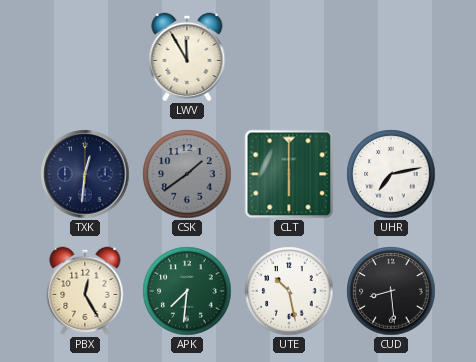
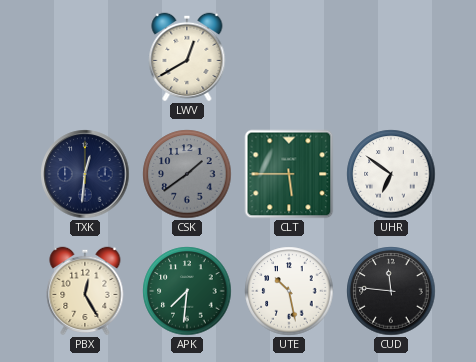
LWV: 11:55 -> 12:40 (187, 57)
CLT: 6:00 -> 5:45 (289, 174)
UHR: 7:13 -> 6:51 (391, 174)
CUD: 8:29 -> 11:46 (391, 291)
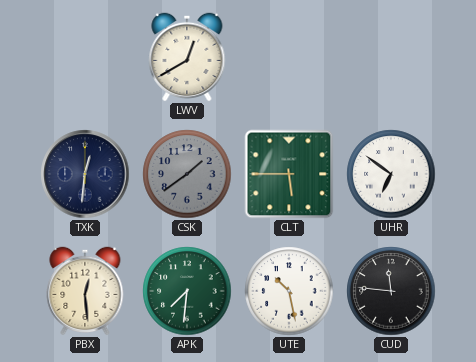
PBX: 12:25 -> 12:29 (85, 291)
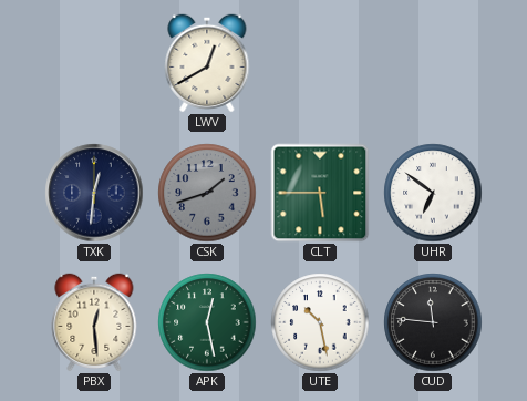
CSK: 1:39 -> 1:42 (207, 193)
APK: 7:31 -> 12:28 (207, 322)
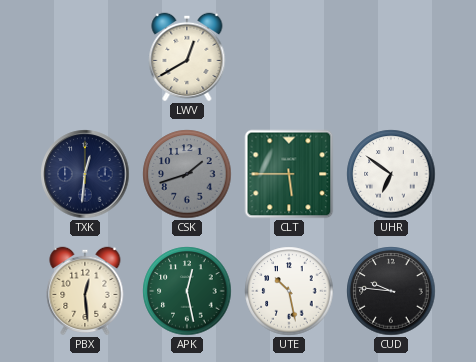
CUD: 11:46 -> 9:46 (391, 291)
